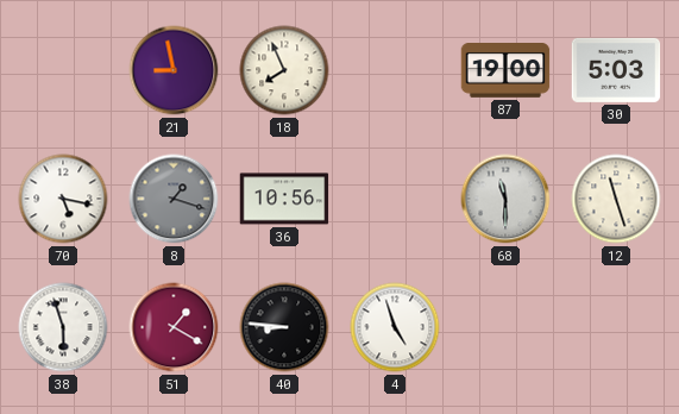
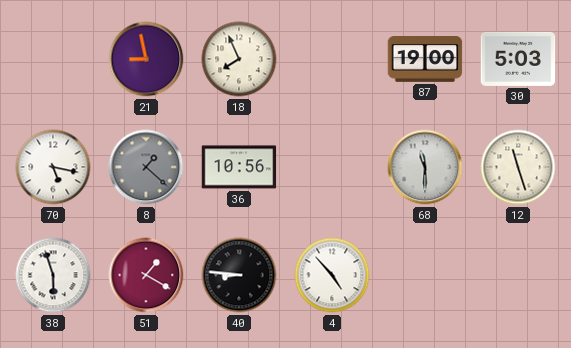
8: 1:18 -> 1:22 (146, 167)
4: 4:57 -> 4:53 (332, 275)
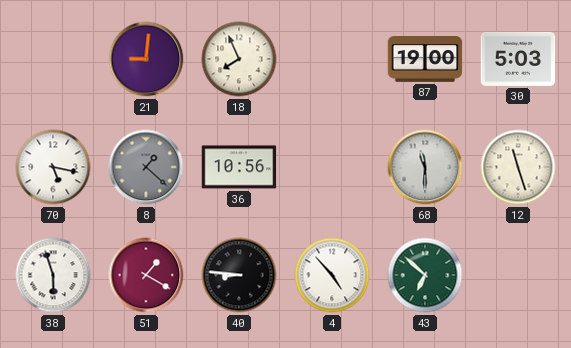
21: 8:58 -> 9:01 (146, 59)
43: none -> 6:52 (425, 275)
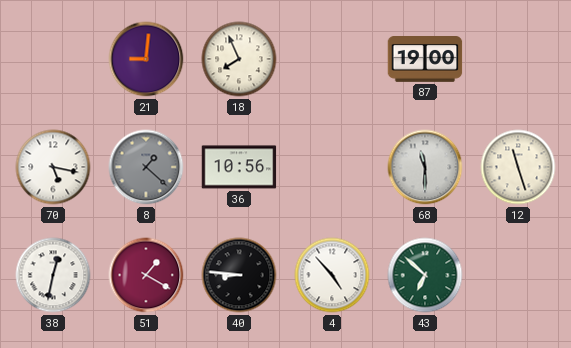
30: 5:03 -> none (518, 59)
38: 5:57 -> 12:32 (53, 275)
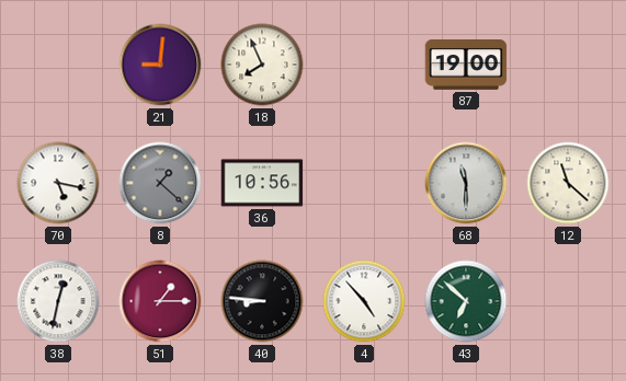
12: 11:27 -> 11:22 (568, 183)
51: 1:20 -> 1:15 (160, 301)
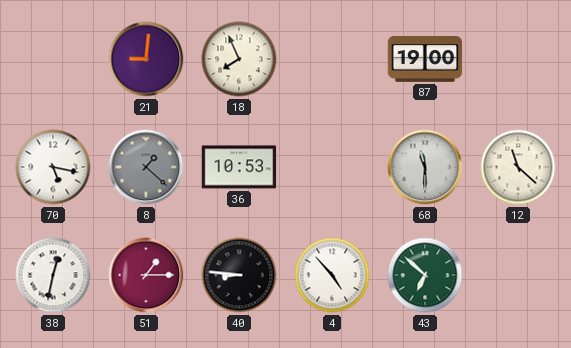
36: 10:56 -> 10:53 (239, 167)
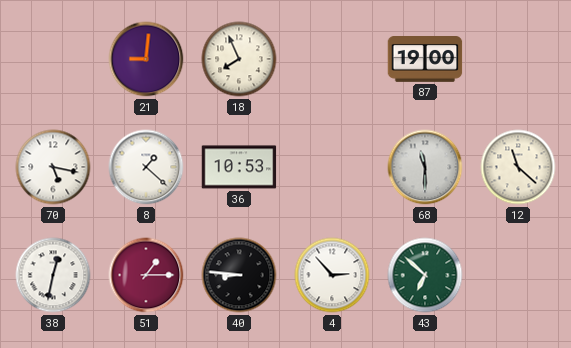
8 dial: grey -> white (146, 167)
4: 4:53 -> 2:53 (332, 275)
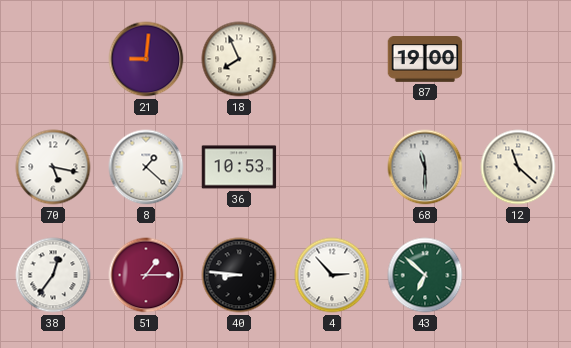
38: 12:32 -> 12:36 (53, 275)
